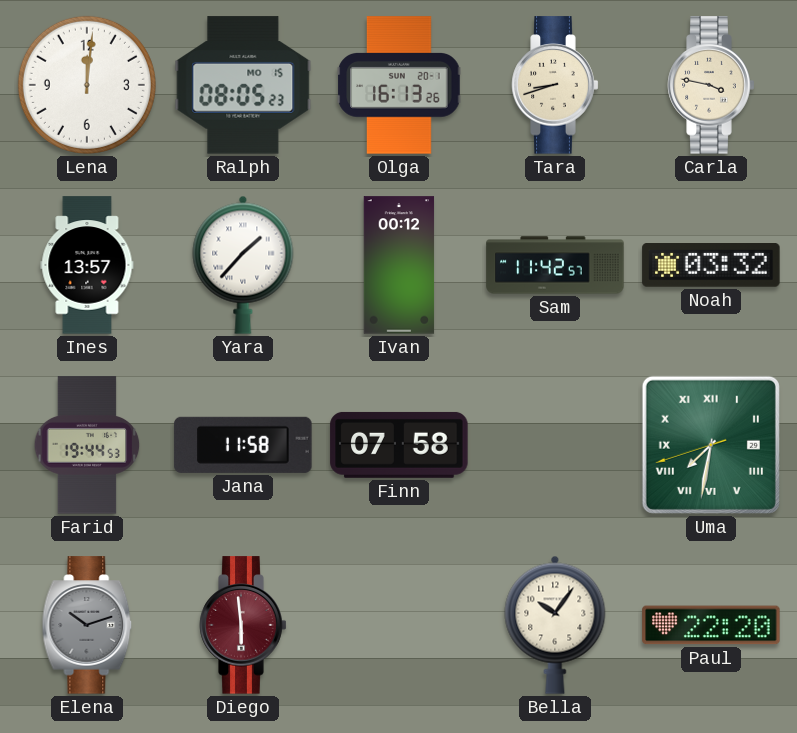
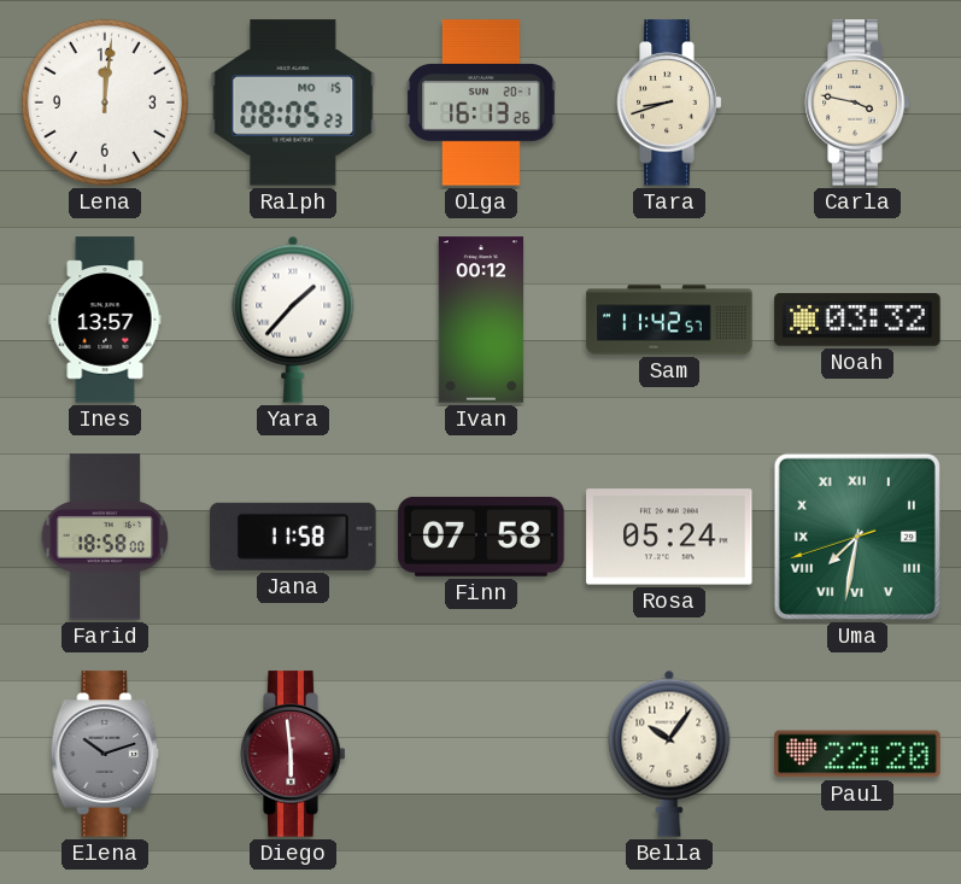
Farid: 19:44 -> 18:58 (105, 537)
Rosa: none -> 05:24 (669, 537)
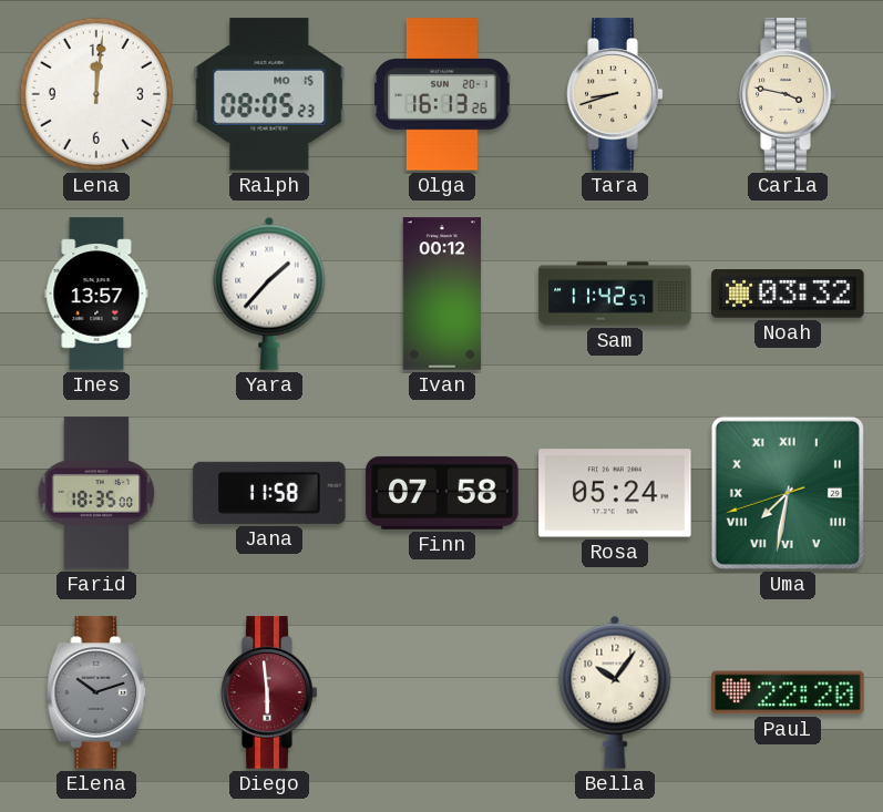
Farid: 18:58 -> 18:35 (96, 493)
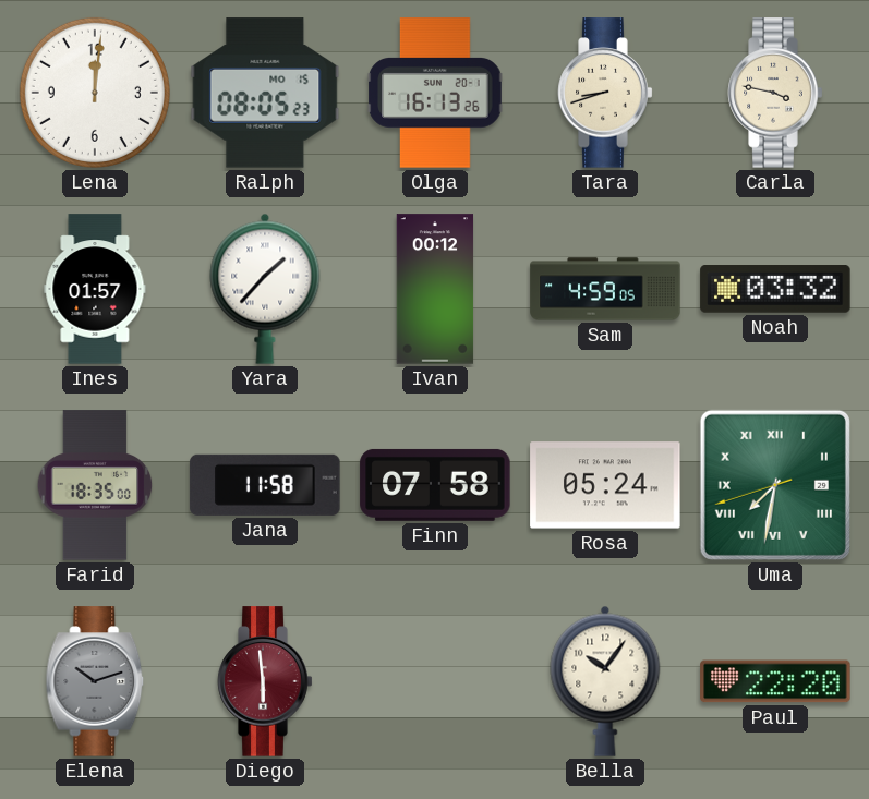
Ines: 13:57 -> 01:57 (95, 289)
Sam: 11:42 -> 4:59 (605, 289)
